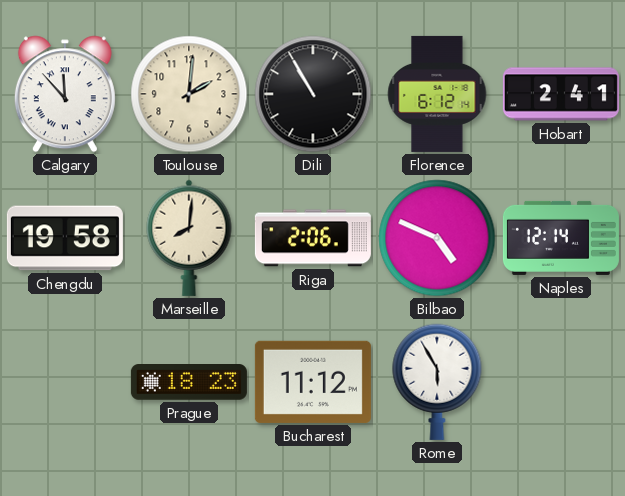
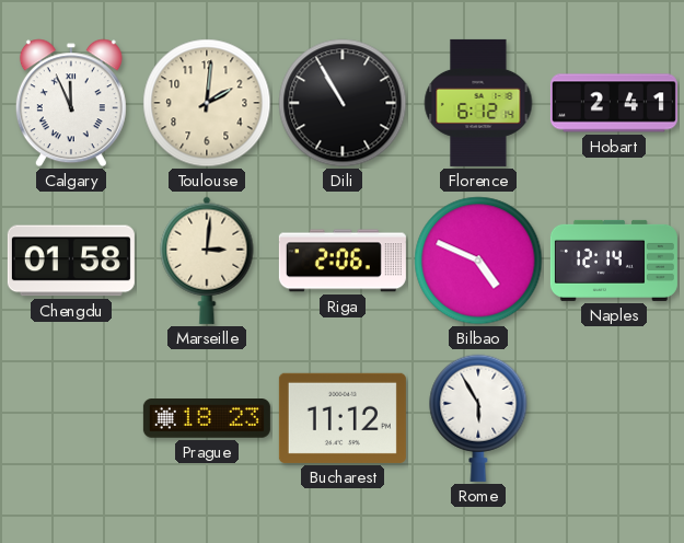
Calgary: 11:53 -> 11:56 (71, 103)
Chengdu: 19:58 -> 01:58 (71, 261)
Marseille: 8:01 -> 3:01 (207, 261)
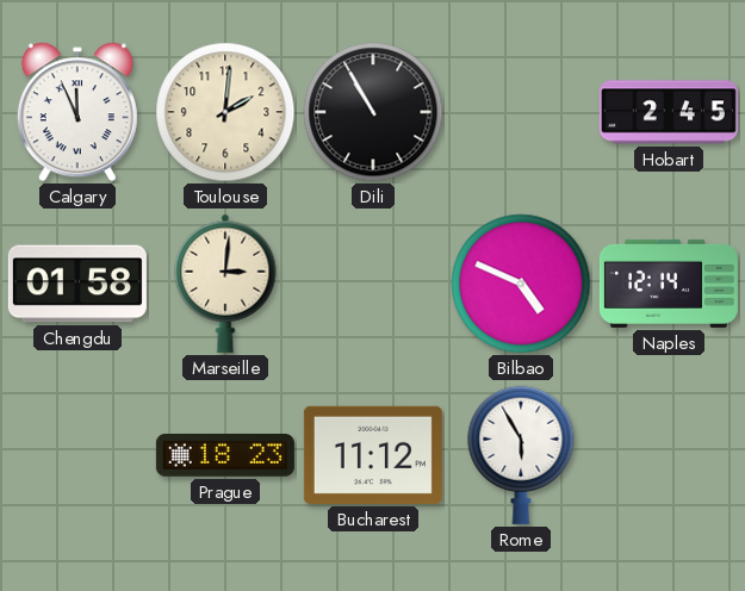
Florence: 6:12 -> none (478, 103)
Hobart: 2:41 -> 2:45 (669, 112)
Riga: 2:06 -> none (343, 261)
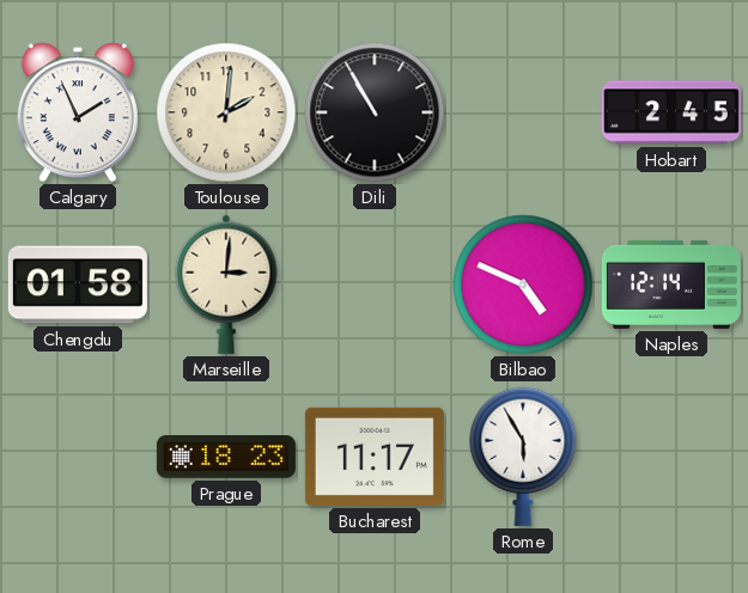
Calgary: 11:56 -> 1:56 (78, 112)
Bucharest: 11:12 -> 11:17 (375, 457)
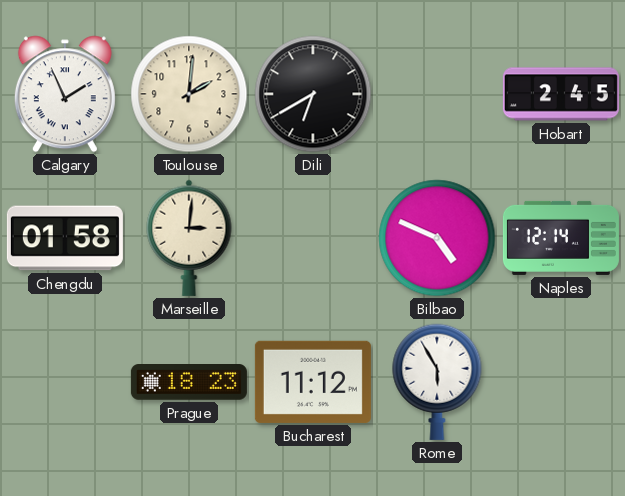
Dili: 10:55 -> 6:40 (313, 94)
Bucharest: 11:17 -> 11:12 (313, 382)
